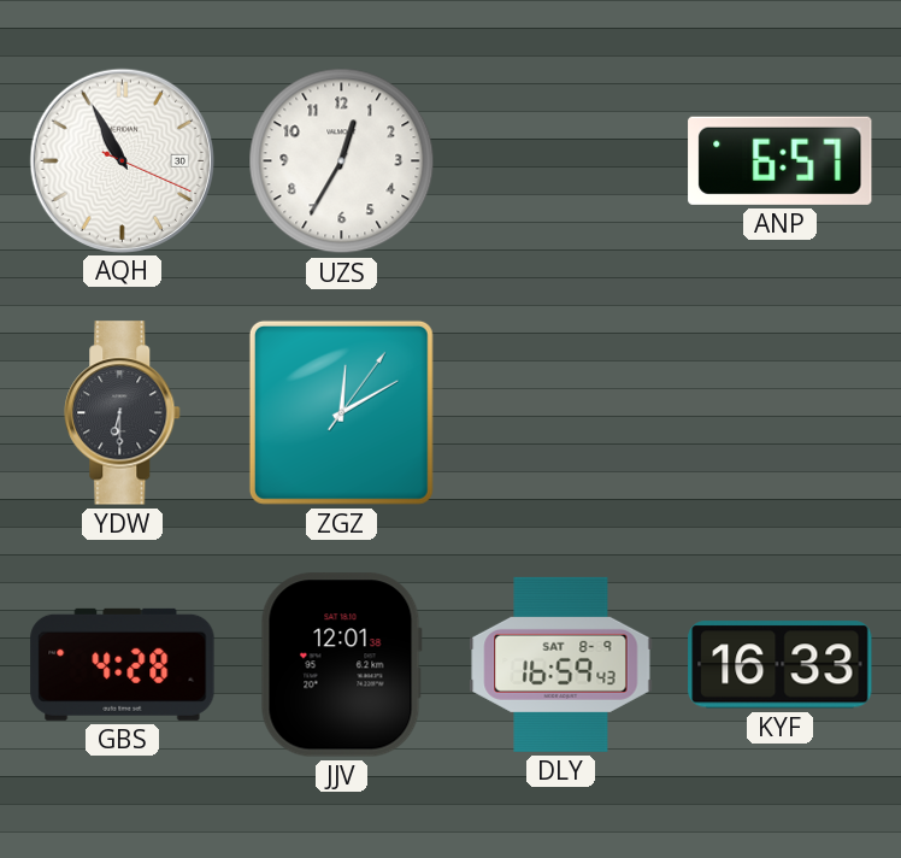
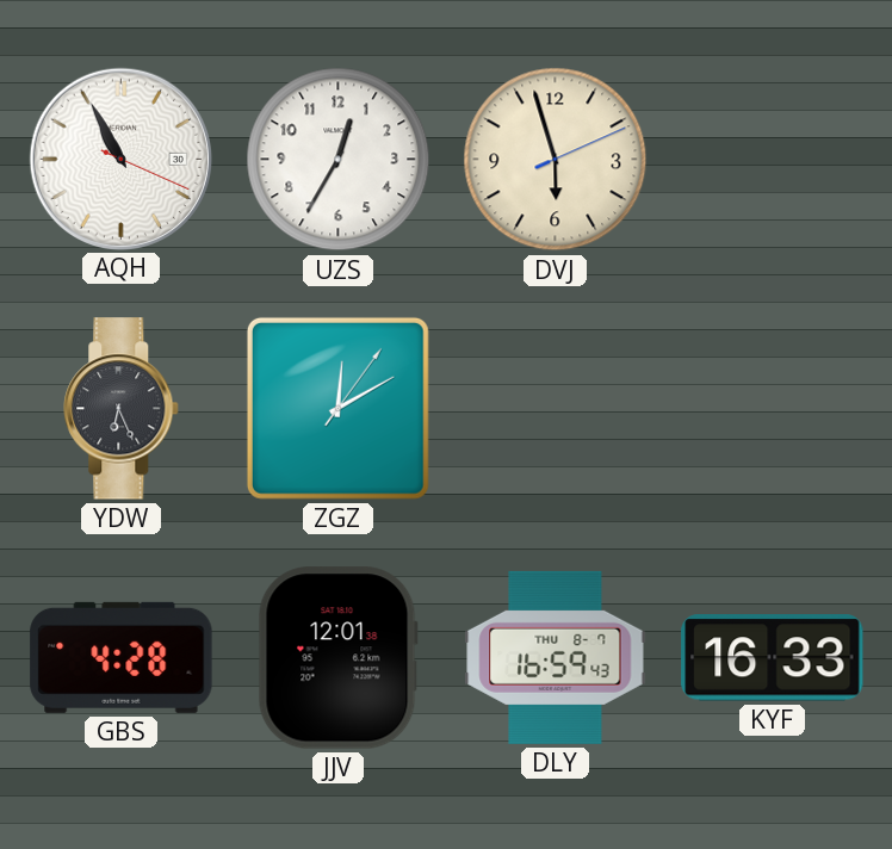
DVJ: none -> 5:57 (556, 160)
ANP: 6:57 -> none (781, 160)
YDW: 6:30 -> 6:26 (122, 409)
DLY date: SAT 8-9 -> THU 8-7 (556, 657)
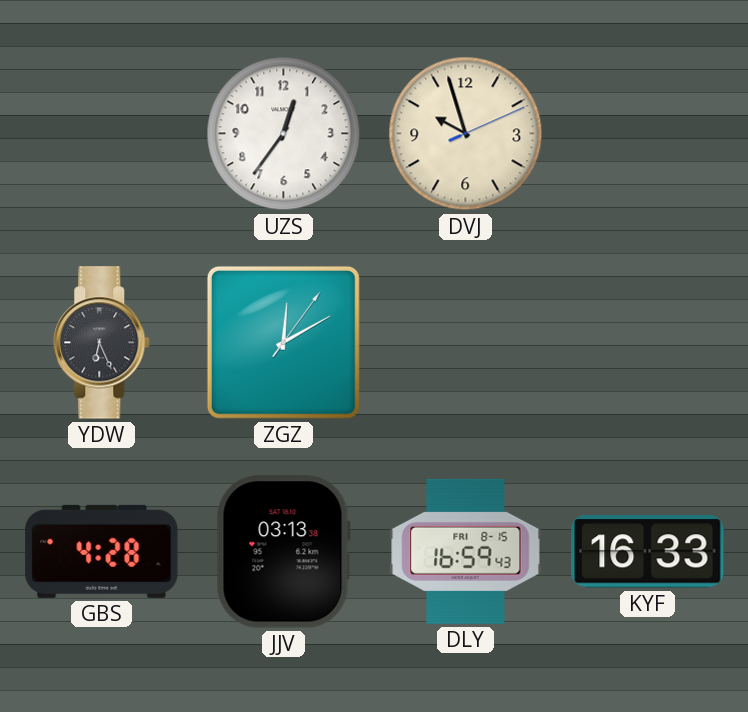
AQH: 10:55 -> none (120, 159)
UZS: 12:35 -> 12:36 (284, 134)
DVJ: 5:57 -> 9:57 (466, 134)
JJV: 12:01 -> 03:13 (283, 552)
DLY date: THU 8-7 -> FRI 8-15 (466, 551)
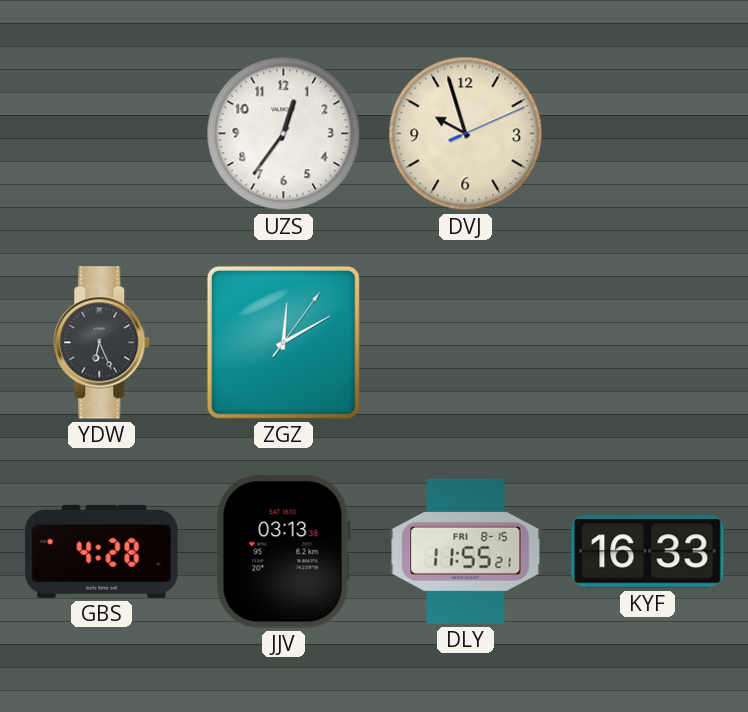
DLY: 16:59 -> 11:55 (466, 551)
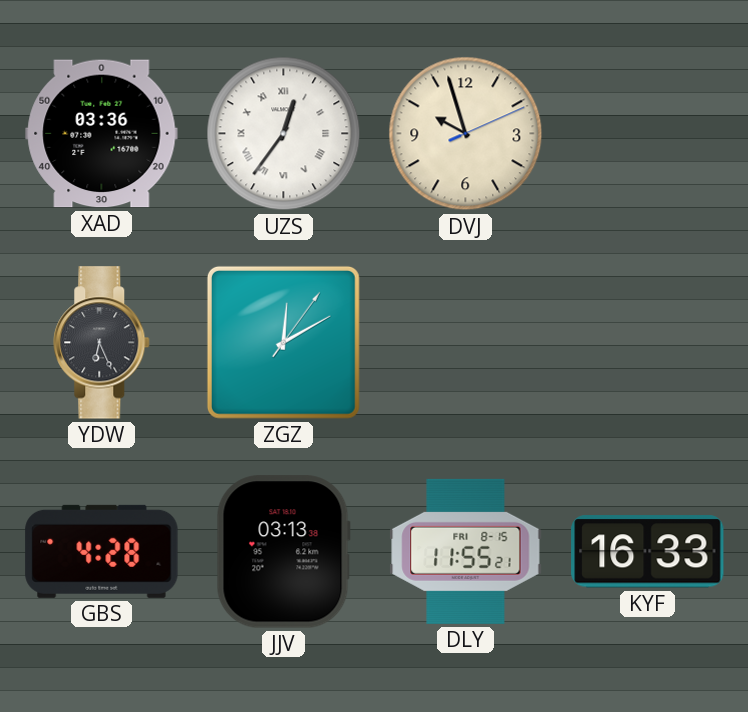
XAD: none -> 03:36 (102, 134)
UZS numerals: Arabic -> Roman (284, 134)
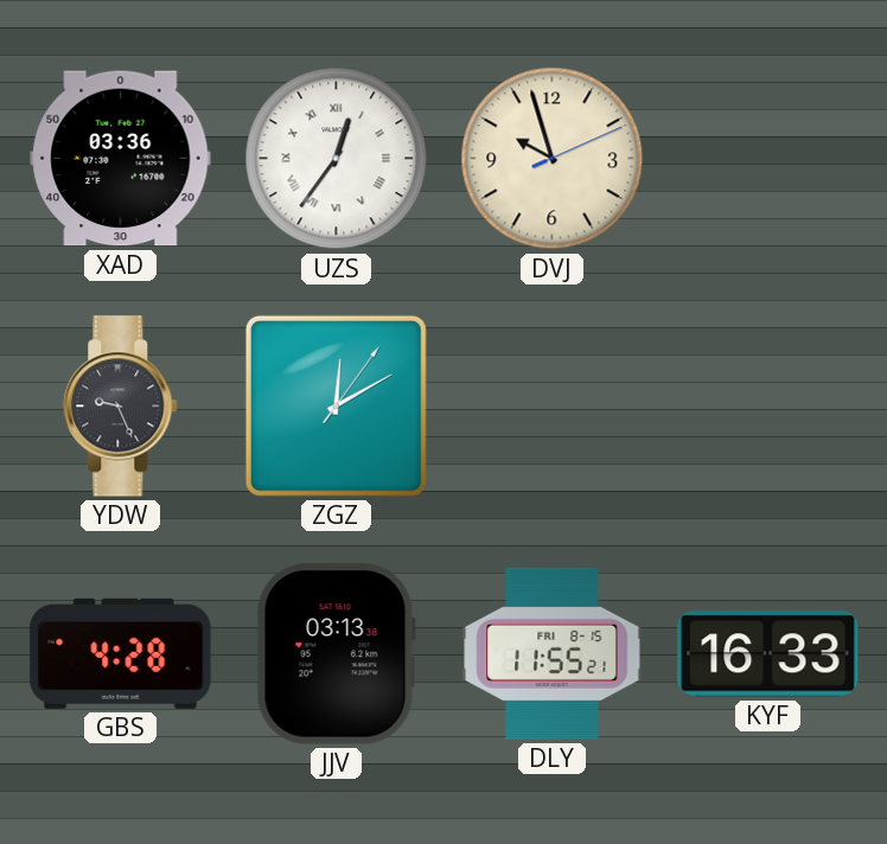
YDW: 6:26 -> 9:26 (121, 407)
